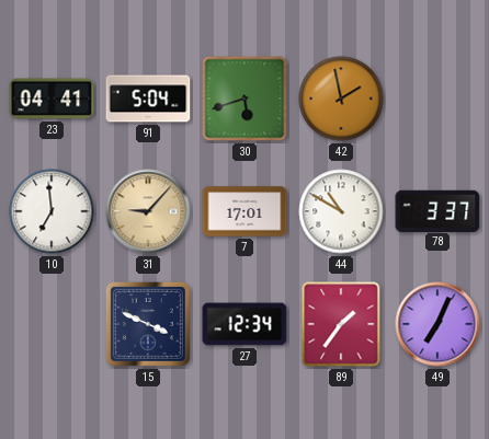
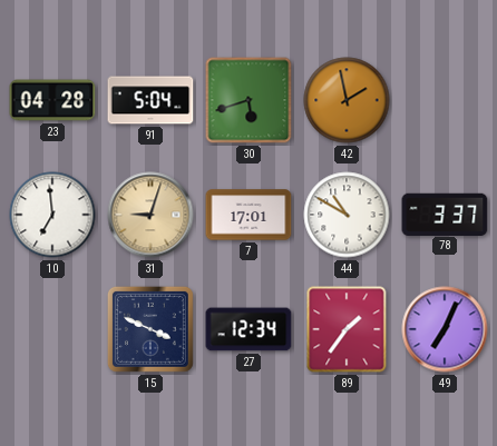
23: 04:41 -> 04:28 (52, 100)
31: 9:07 -> 9:03 (150, 215)
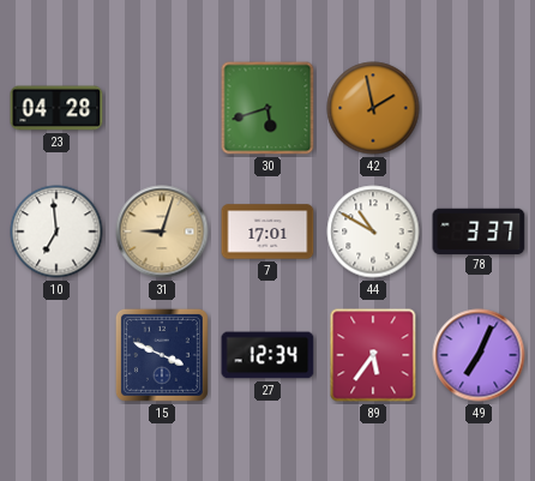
91: 5:04 -> none (150, 100)
89: 1:36 -> 5:36 (373, 355)
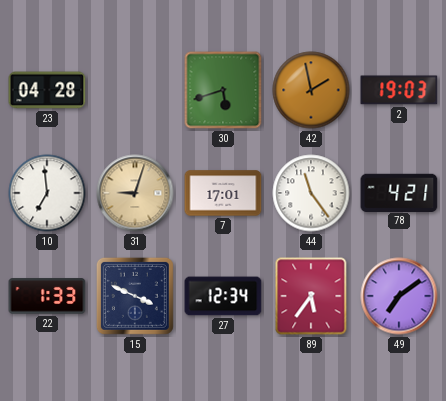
2: none -> 19:03 (399, 90)
44: 10:50 -> 11:24 (311, 193)
78: 3:37 -> 4:21 (399, 192)
22: none -> 1:33 (47, 296)
49: 7:04 -> 7:09 (399, 296)
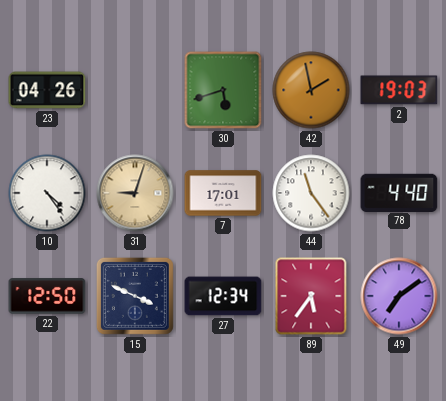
23: 04:28 -> 04:26 (47, 90)
10: 6:59 -> 4:24 (47, 193)
78: 4:21 -> 4:40 (399, 192)
22: 1:33 -> 12:50 (47, 296)
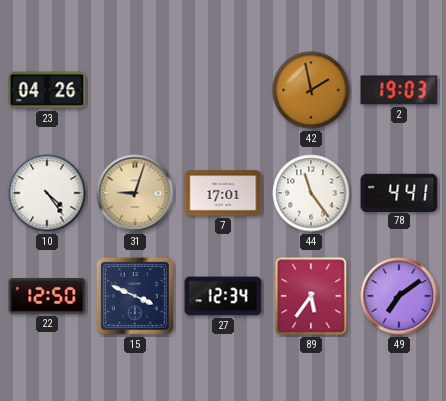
30: 5:42 -> none (223, 90)
78: 4:40 -> 4:41 (399, 192)
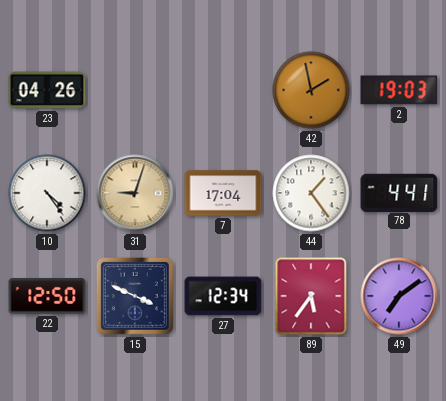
7: 17:01 -> 17:04 (223, 193)
44: 11:24 -> 1:24 (311, 193)
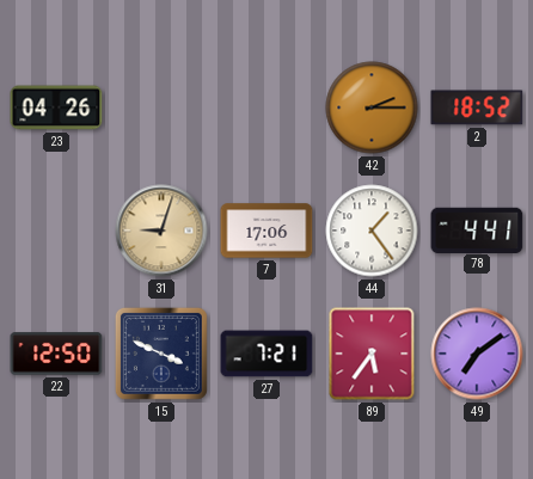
42: 1:58 -> 2:15 (372, 108)
2: 19:03 -> 18:52 (477, 108)
10: 4:24 -> none (47, 193)
7: 17:04 -> 17:06 (266, 231)
27: 12:34 -> 7:21 (266, 354)
